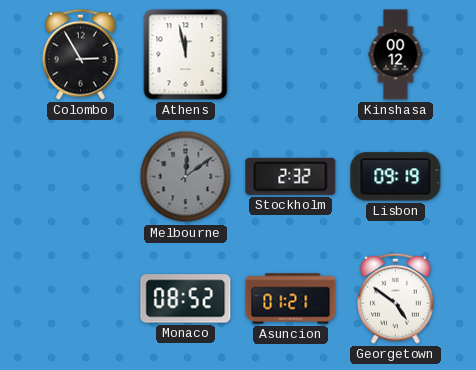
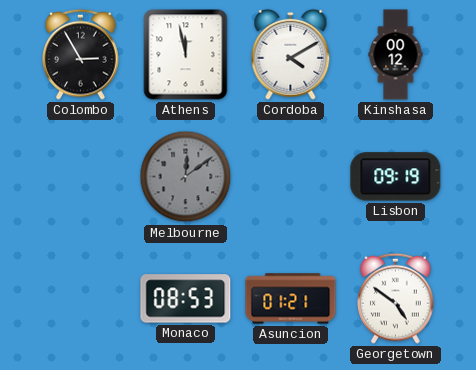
Cordoba: none -> 4:10 (291, 54)
Stockholm: 2:32 -> none (291, 176)
Monaco: 08:52 -> 08:53 (186, 299)
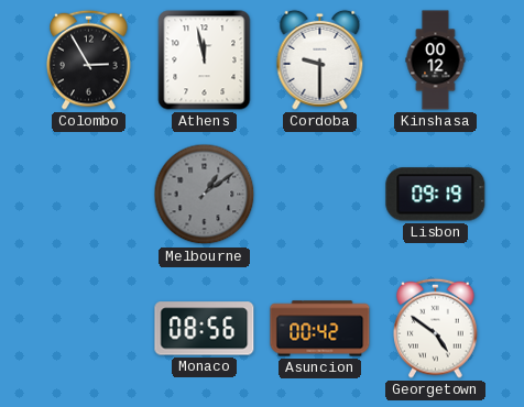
Cordoba: 4:10 -> 9:30 (320, 59)
Melbourne: 12:09 -> 1:09 (205, 195)
Monaco: 08:53 -> 08:56 (205, 329)
Asuncion: 01:21 -> 00:42 (320, 329)
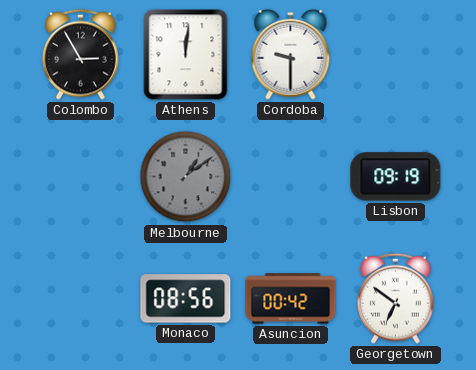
Athens: 11:58 -> 12:01 (186, 55)
Kinshasa: 00:12 -> none (436, 61)
Georgetown: 4:51 -> 6:51 (396, 298)
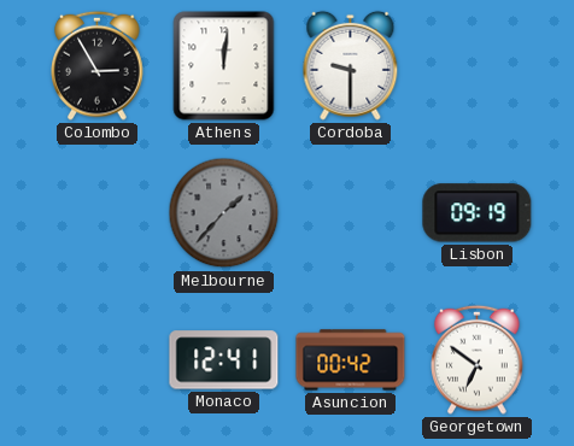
Melbourne: 1:09 -> 1:37 (224, 213)
Monaco: 08:56 -> 12:41 (224, 360)
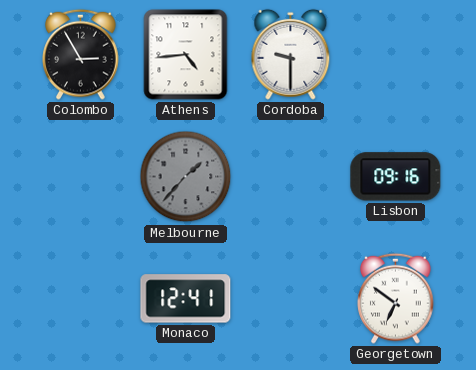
Athens: 12:01 -> 4:44 (186, 55)
Lisbon: 09:19 -> 09:16 (396, 177)
Asuncion: 00:42 -> none (351, 360)
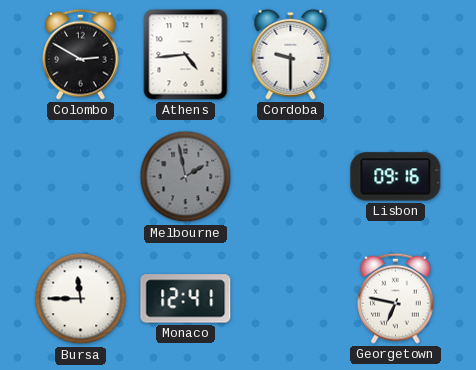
Colombo: 2:55 -> 2:50 (81, 54)
Melbourne: 1:37 -> 1:58 (186, 177)
Bursa: none -> 11:45 (81, 299)
Georgetown: 6:51 -> 6:47 (396, 298)
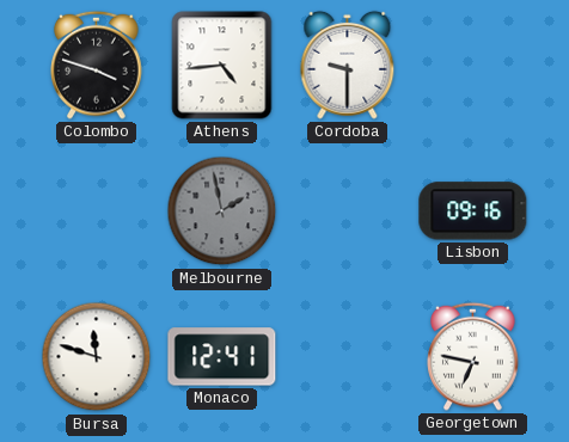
Colombo: 2:50 -> 3:48 (97, 65)
Bursa: 11:45 -> 11:48 (97, 357)
